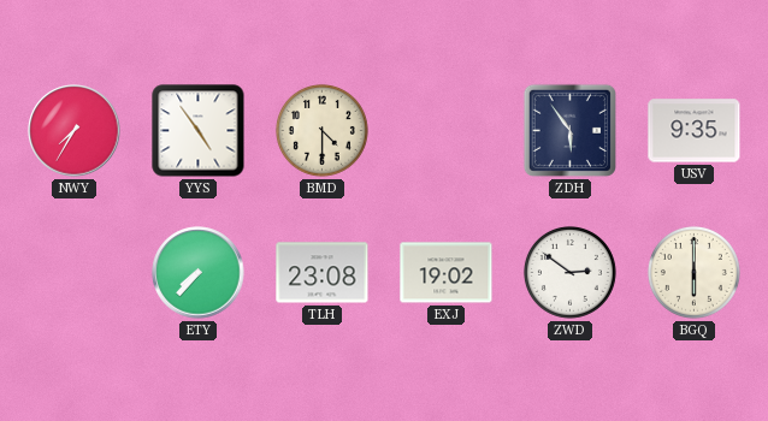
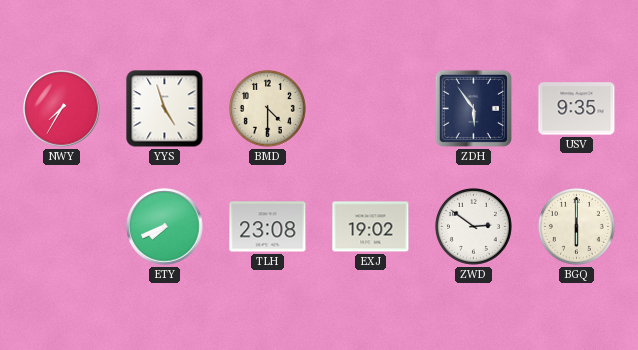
YYS: 4:54 -> 4:57 (165, 109)
ETY: 7:37 -> 7:41 (165, 227)
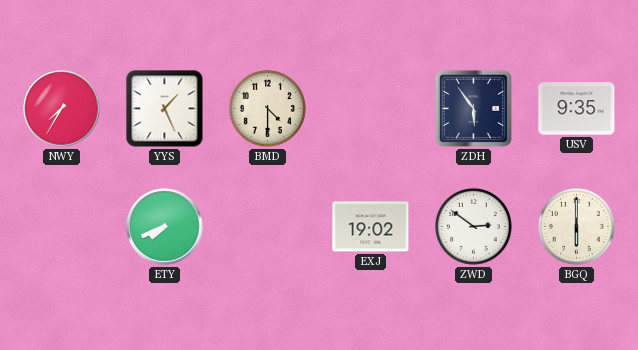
YYS: 4:57 -> 1:26 (165, 109)
TLH: 23:08 -> none (268, 227)
